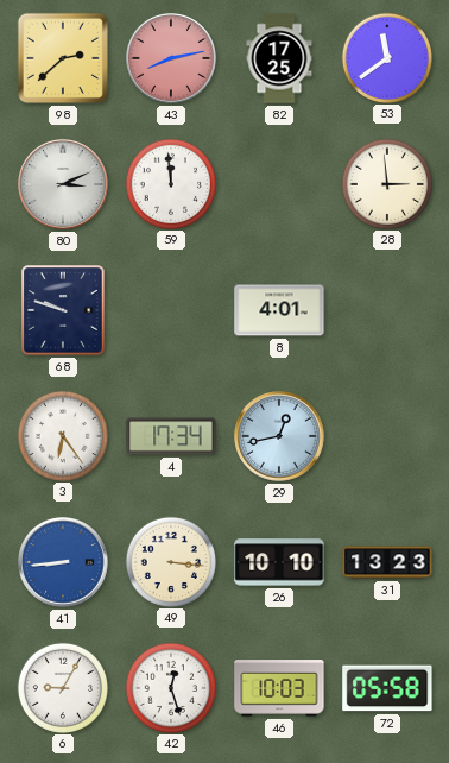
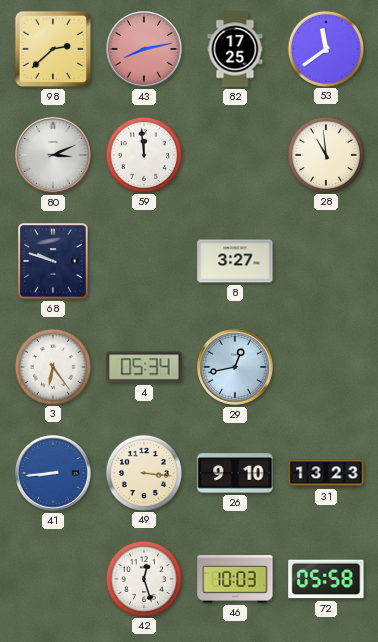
28: 2:59 -> 10:59 (325, 154)
8: 4:01 -> 3:27 (235, 261)
4: 17:34 -> 05:34 (144, 367)
26: 10:10 -> 9:10 (235, 473)
6: 9:05 -> none (62, 687)
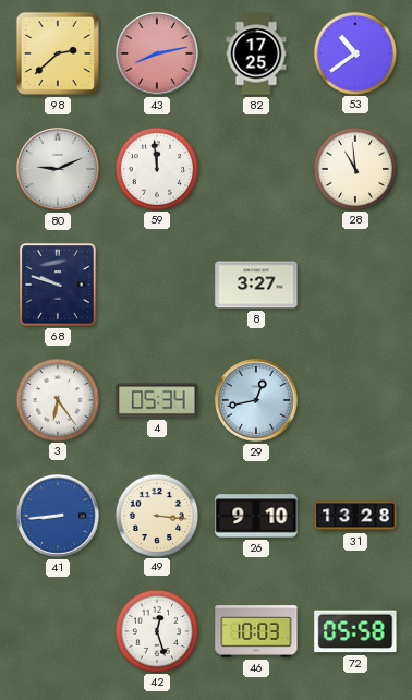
53: 11:39 -> 10:39 (354, 52)
80: 3:11 -> 9:11 (59, 170)
31: 13:23 -> 13:28 (355, 516)
